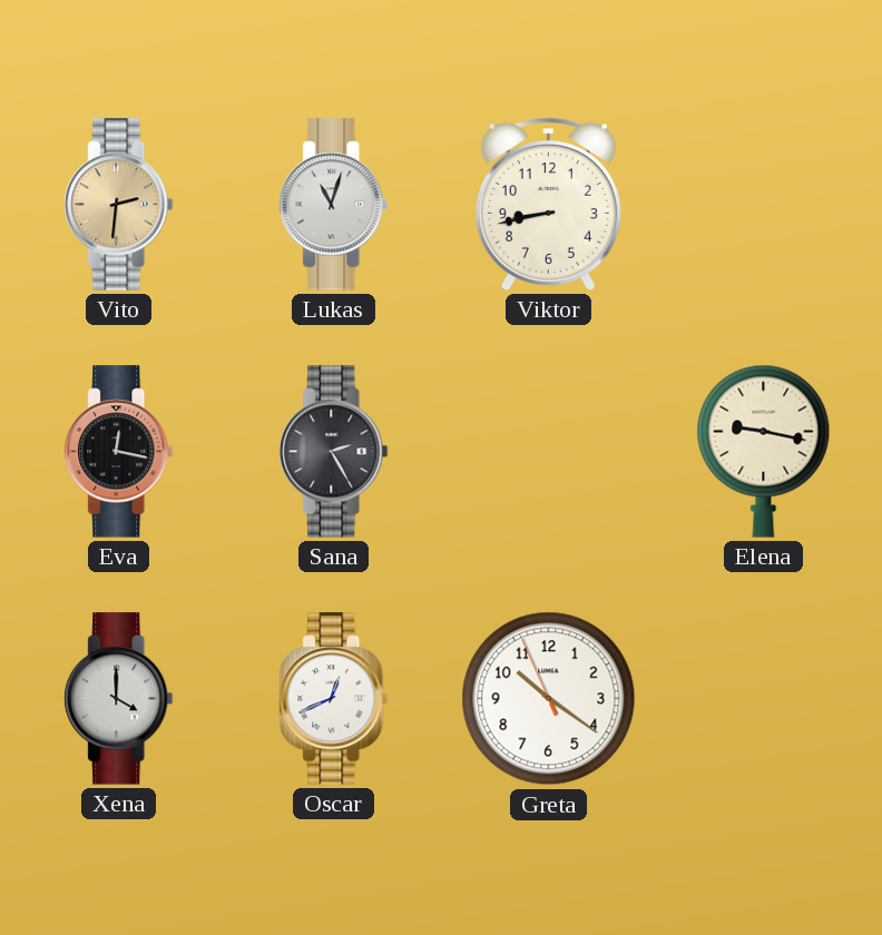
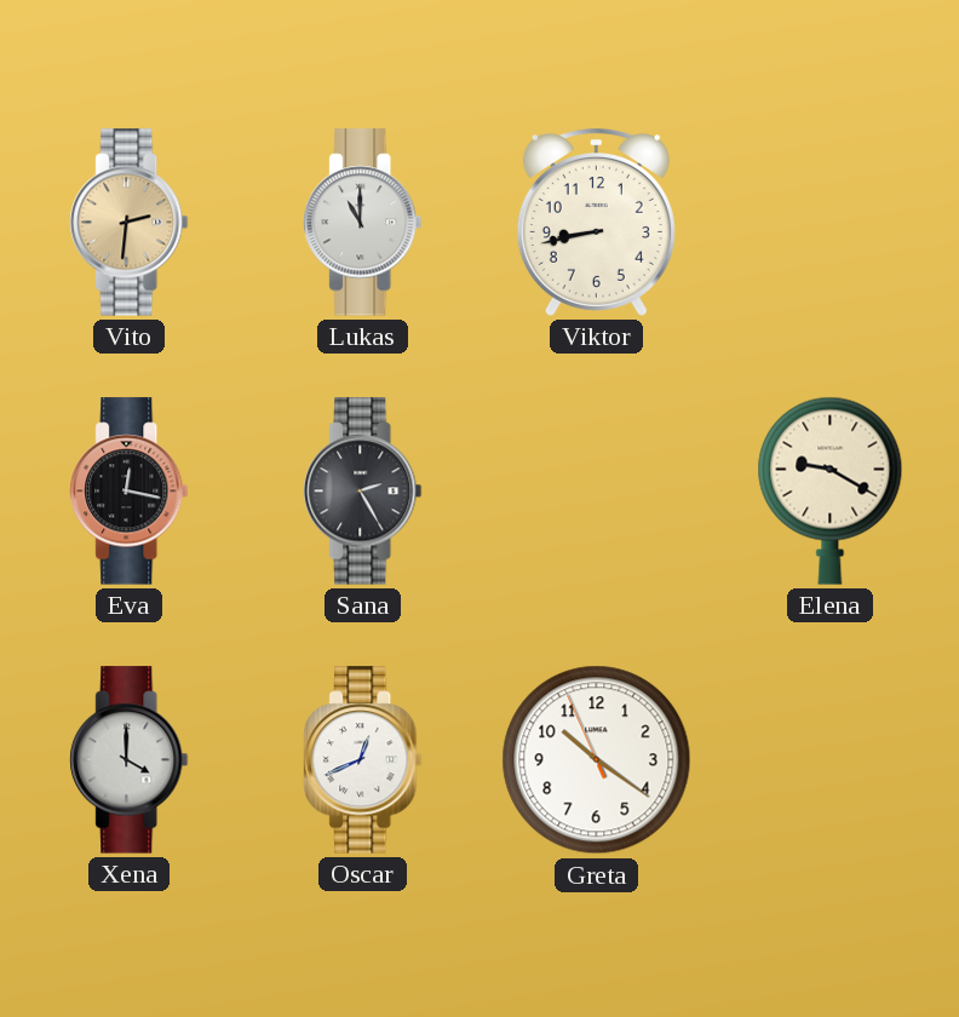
Lukas: 11:03 -> 11:00 (363, 223)
Elena: 9:17 -> 9:20 (831, 490)
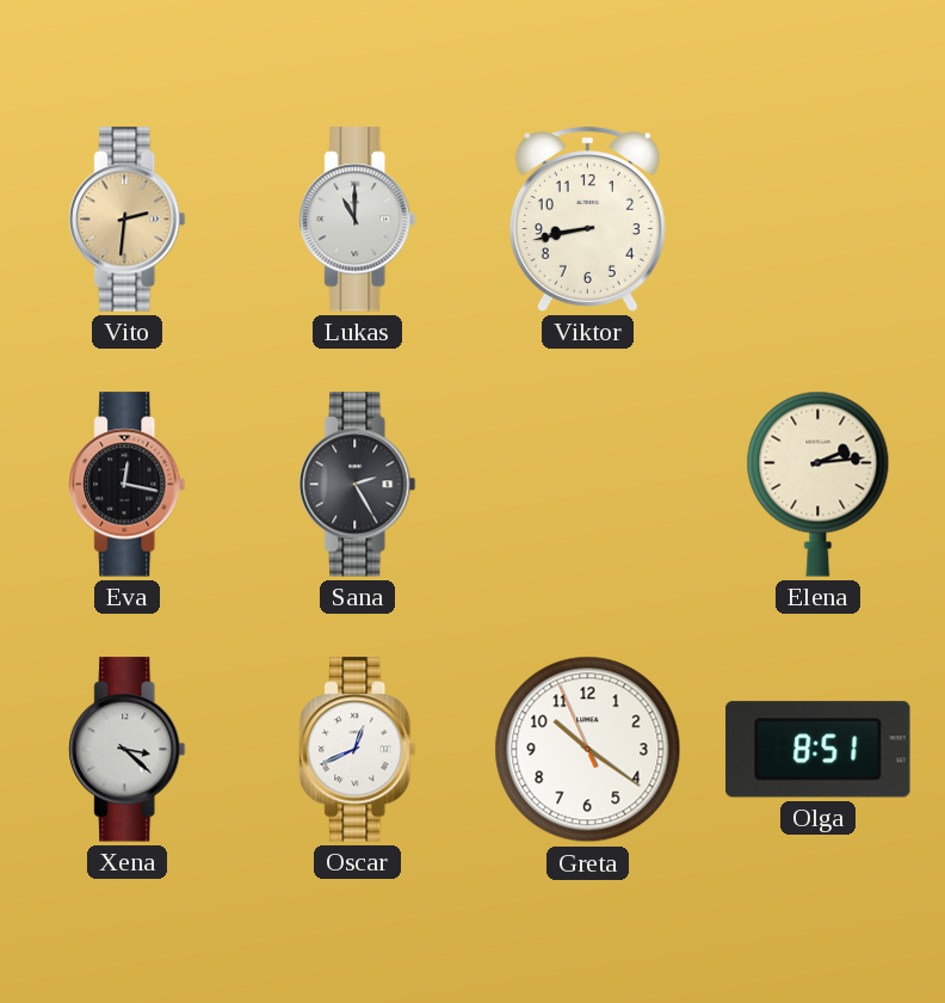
Elena: 9:20 -> 2:14 (819, 484)
Xena: 4:00 -> 3:22 (128, 750)
Olga: none -> 8:51 (819, 750)
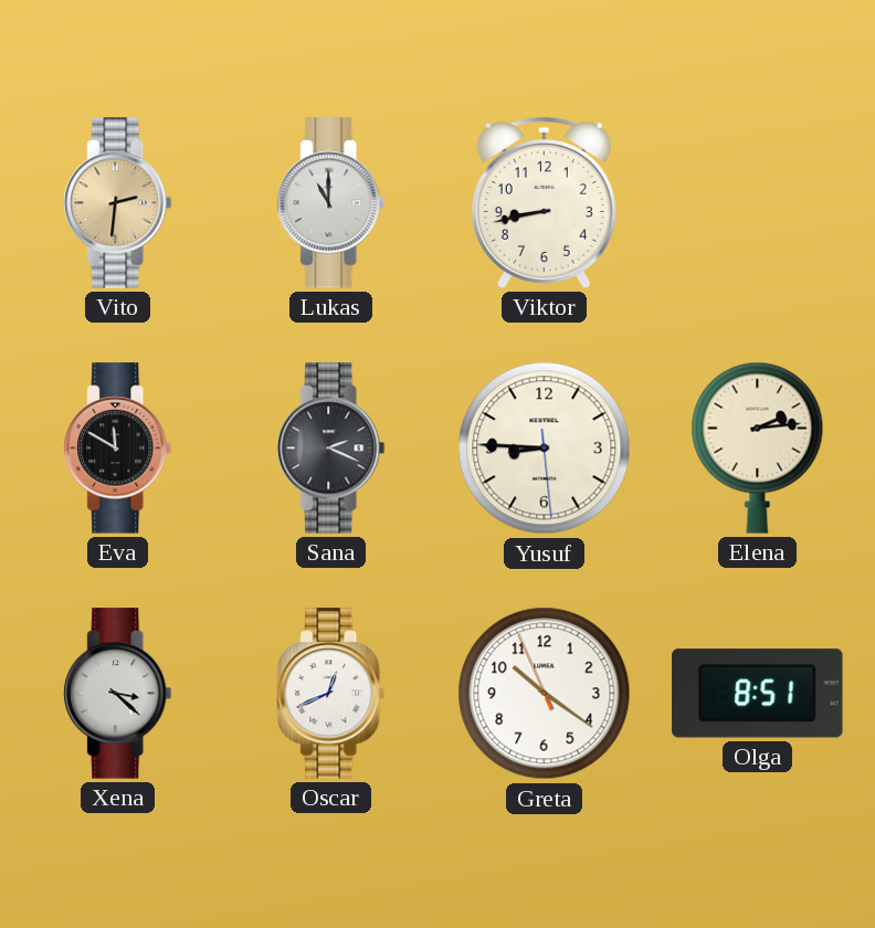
Eva: 12:17 -> 11:50 (118, 449)
Sana: 2:25 -> 2:19 (331, 449)
Yusuf: none -> 8:45 (545, 449)
